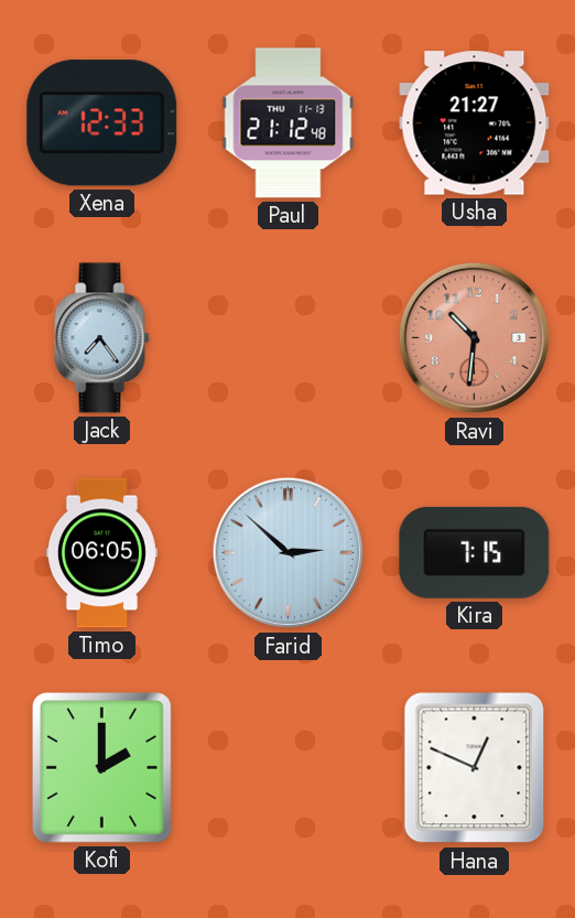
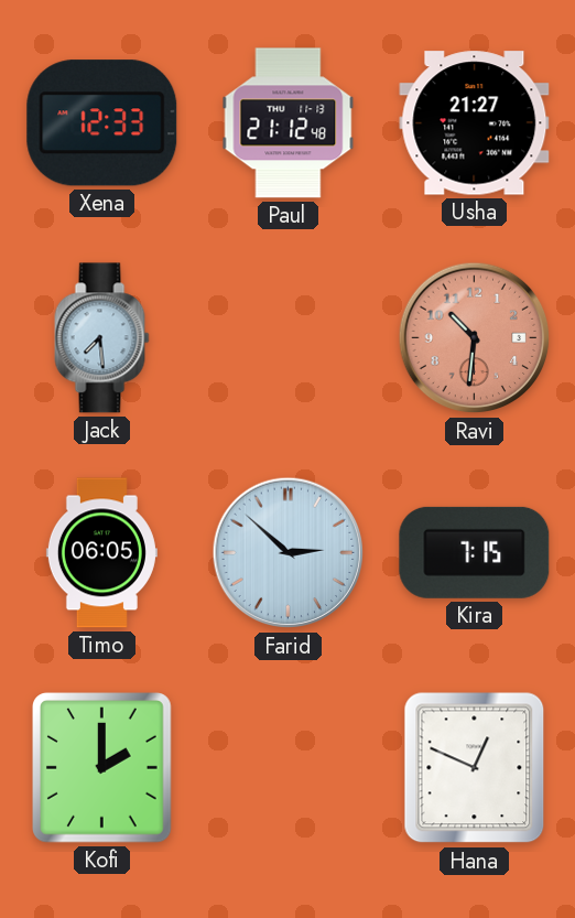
Jack: 7:24 -> 7:29 (102, 338)
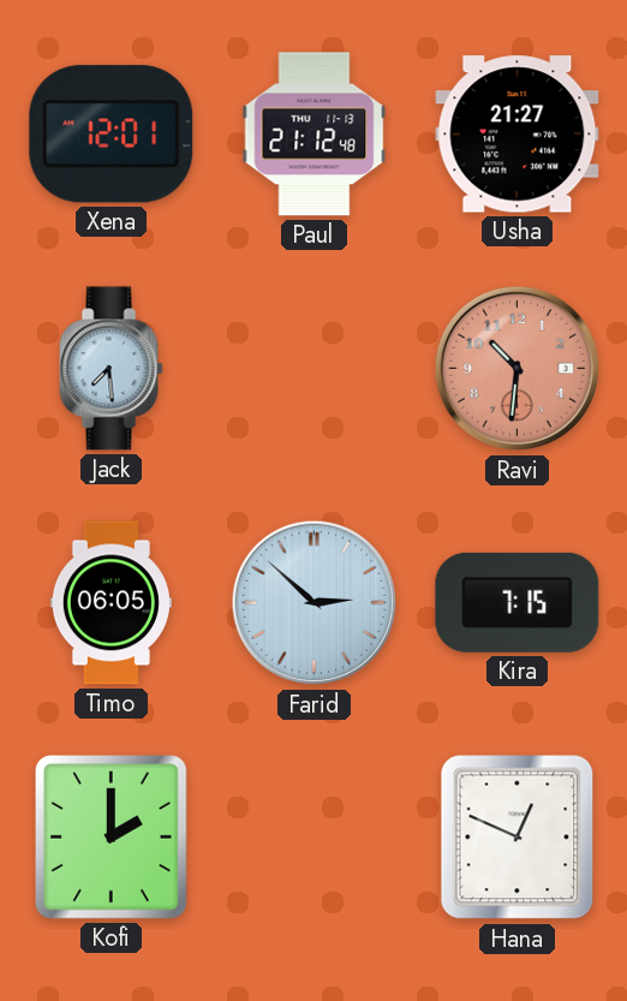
Xena: 12:33 -> 12:01 (112, 135)
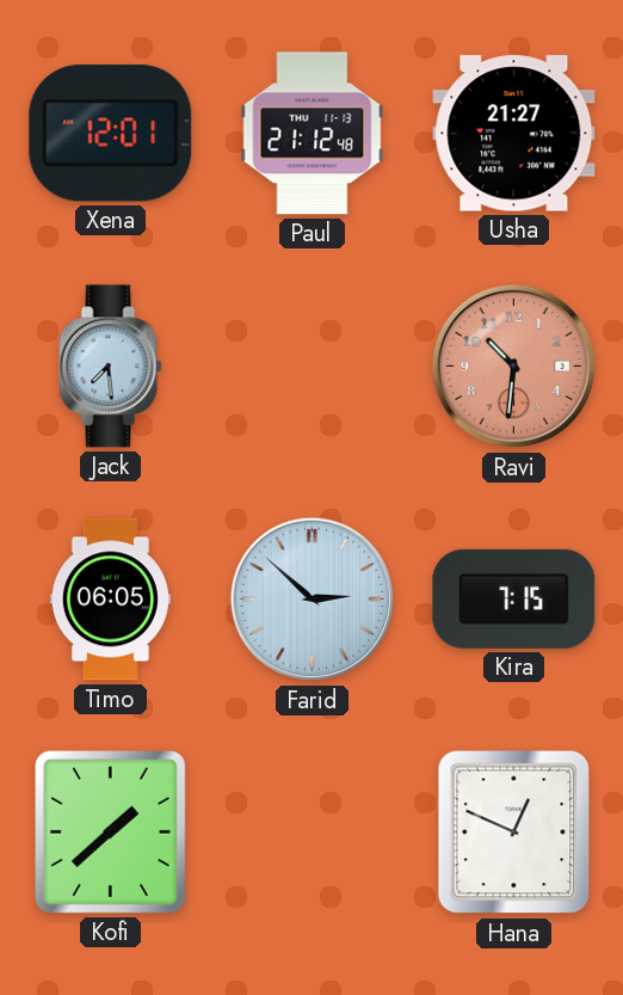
Kofi: 2:00 -> 1:38 (111, 833)
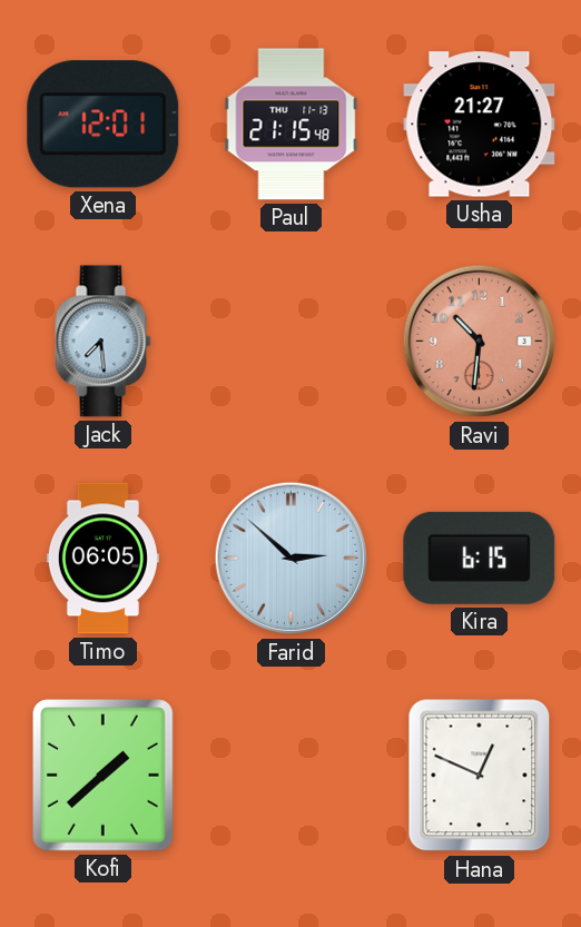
Paul: 21:12 -> 21:15 (292, 125)
Kira: 7:15 -> 6:15 (480, 558)
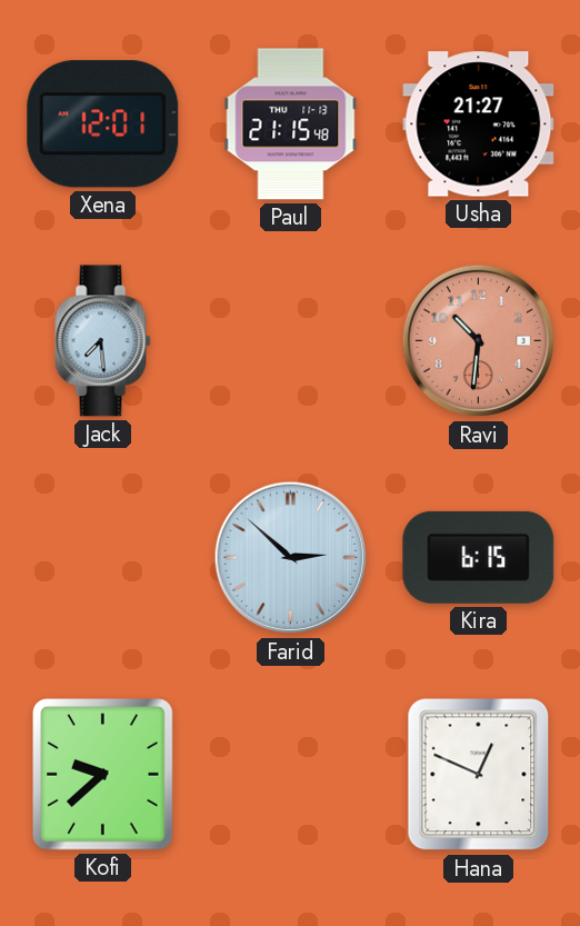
Timo: 06:05 -> none (102, 559)
Kofi: 1:38 -> 9:38 (103, 775)
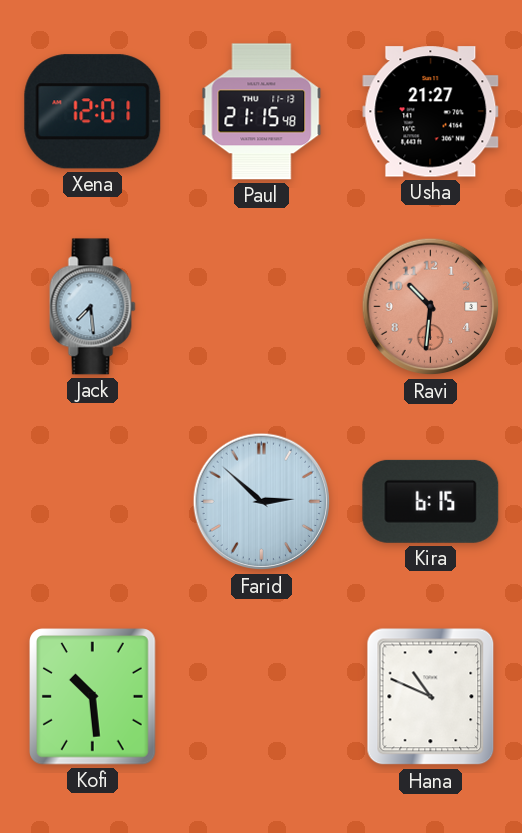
Kofi: 9:38 -> 10:29 (93, 697)
Hana: 12:49 -> 10:49 (431, 697)
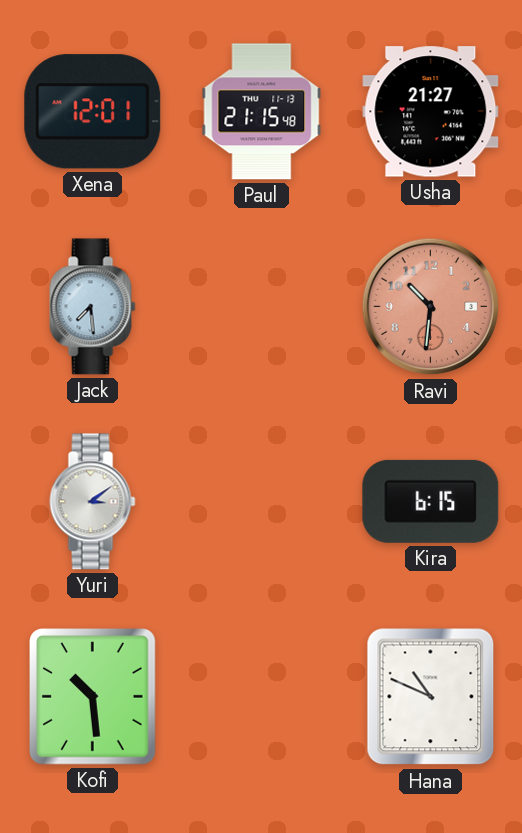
Yuri: none -> 3:09 (93, 502)
Farid: 2:52 -> none (262, 502)
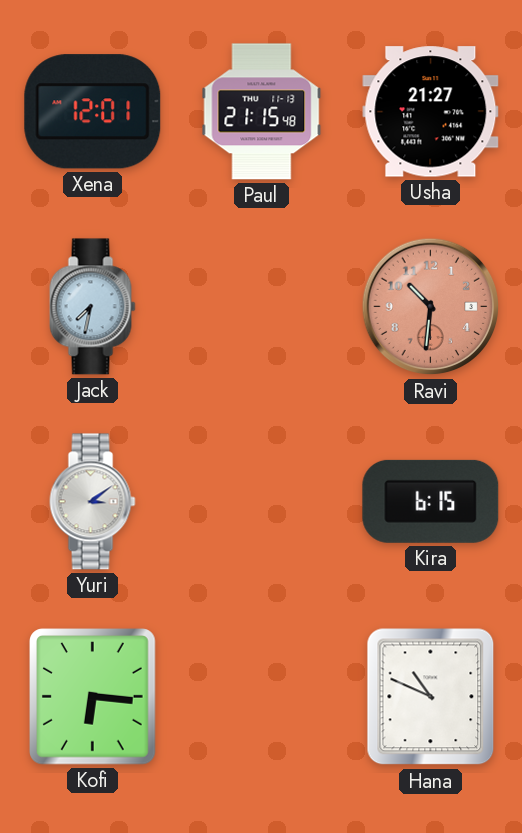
Jack: 7:29 -> 7:32 (93, 307)
Kofi: 10:29 -> 6:16 (93, 697)
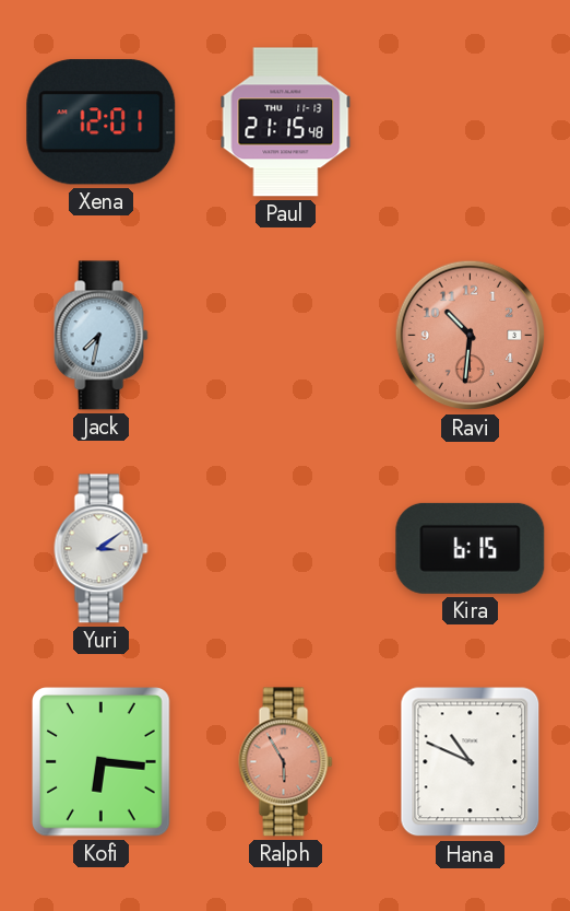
Usha: 21:27 -> none (431, 112)
Ralph: none -> 5:55 (286, 762)
